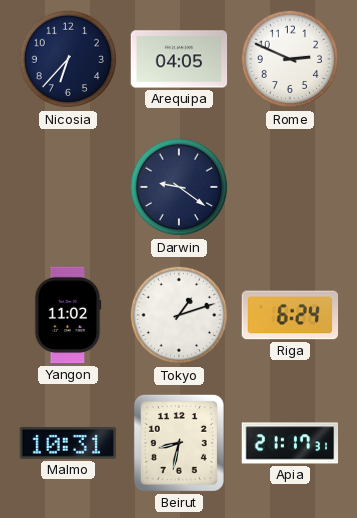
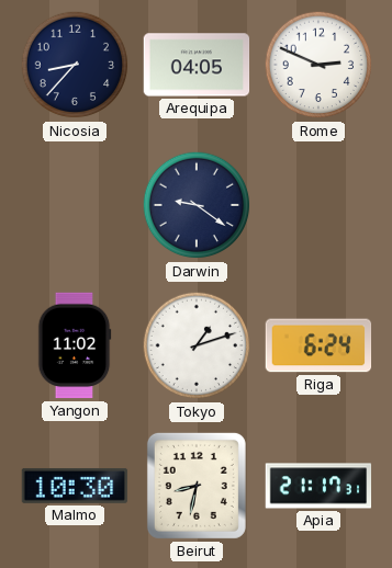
Nicosia: 6:37 -> 8:37 (75, 65)
Malmo: 10:31 -> 10:30 (75, 486)
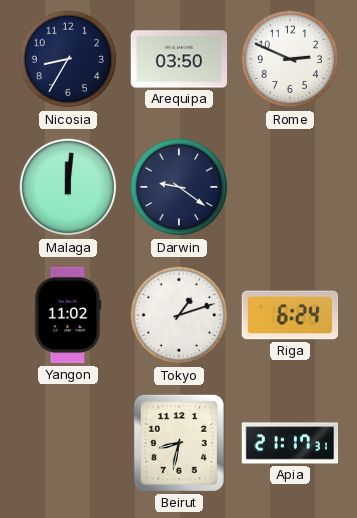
Nicosia: 8:37 -> 8:35 (68, 59)
Arequipa: 04:05 -> 03:50 (179, 59)
Malaga: none -> 12:01 (68, 187)
Malmo: 10:30 -> none (75, 486)
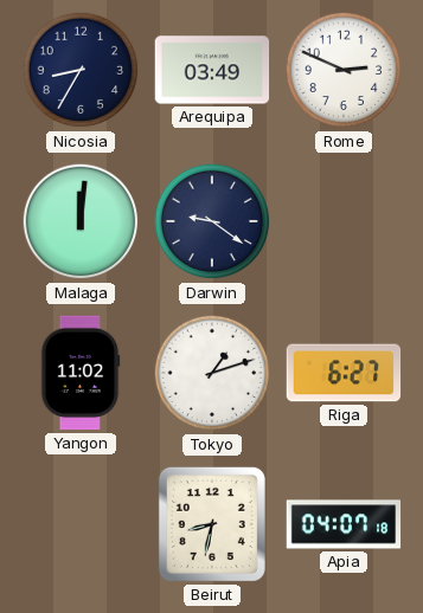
Arequipa: 03:50 -> 03:49 (212, 70)
Riga: 6:24 -> 6:27 (344, 373)
Apia: 21:17 -> 04:07 (344, 524)
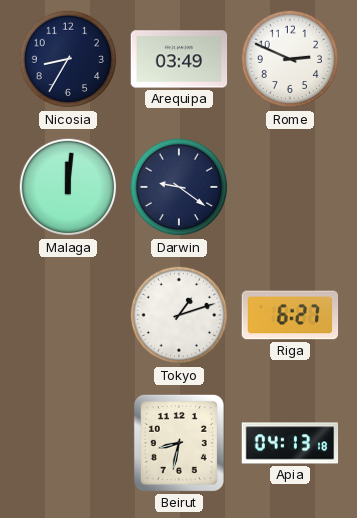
Yangon: 11:02 -> none (81, 373)
Apia: 04:07 -> 04:13 (290, 443)
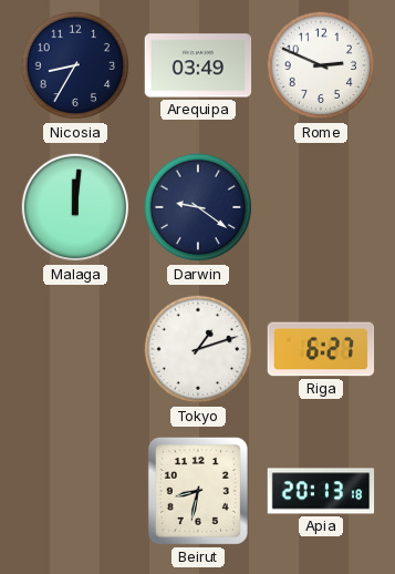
Apia: 04:13 -> 20:13 (321, 491)
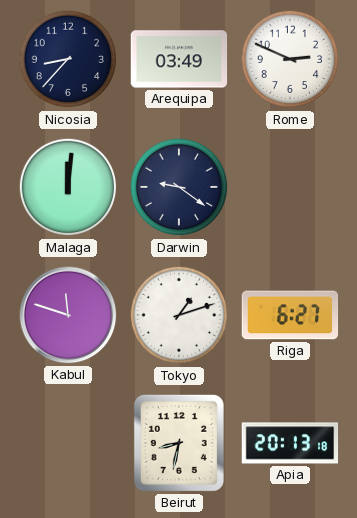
Nicosia: 8:35 -> 8:37 (68, 59)
Kabul: none -> 11:48 (68, 315)
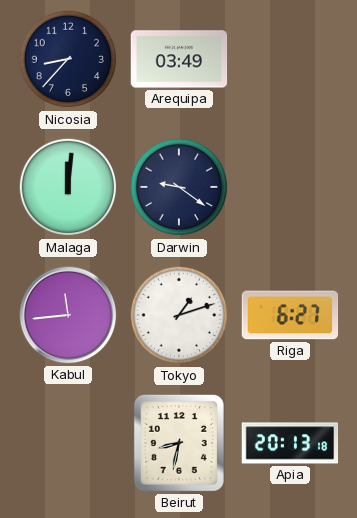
Rome: 2:49 -> none (290, 59)
Kabul: 11:48 -> 11:44 (68, 315)
